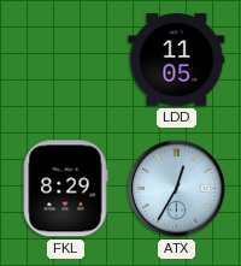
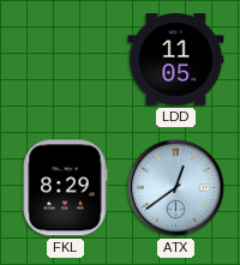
ATX: 12:35 -> 12:39 (176, 188)
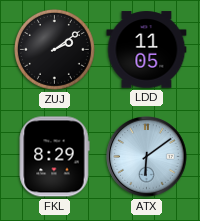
ZUJ: none -> 2:09 (54, 49)
ATX: 12:39 -> 6:09 (147, 157)
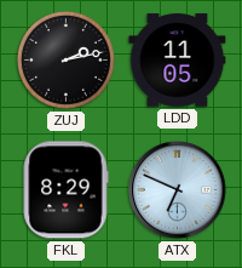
ZUJ: 2:09 -> 2:13 (65, 59)
ATX: 6:09 -> 6:49 (178, 190)
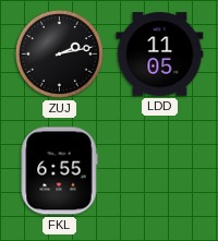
FKL: 8:29 -> 6:55 (59, 171)
ATX: 6:49 -> none (178, 190)
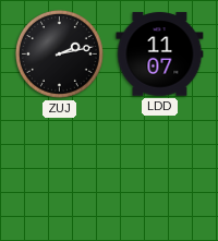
LDD: 11:05 -> 11:07 (160, 55)
FKL: 6:55 -> none (59, 171)
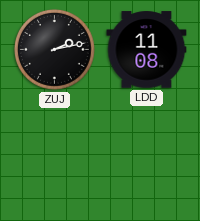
LDD: 11:07 -> 11:08 (147, 50)
